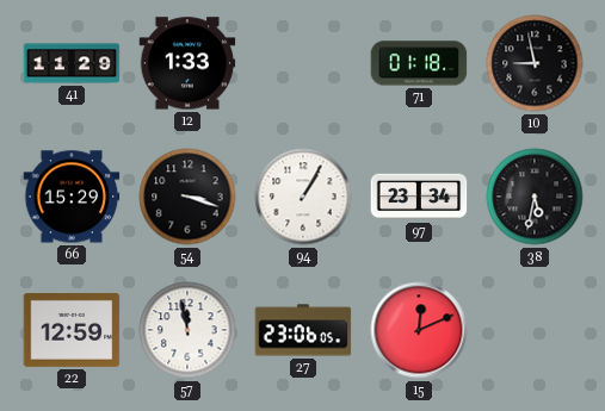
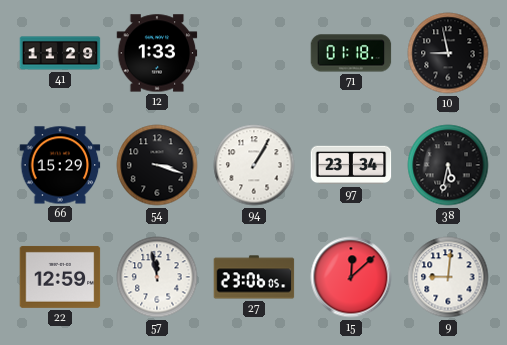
15: 12:11 -> 12:08 (351, 277)
9: none -> 9:01 (448, 277)
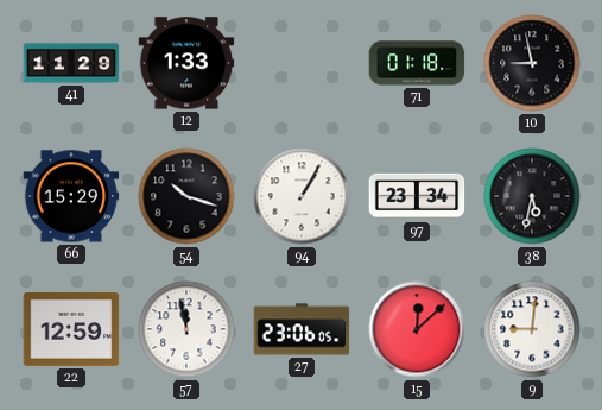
54: 3:18 -> 10:18 (186, 196)
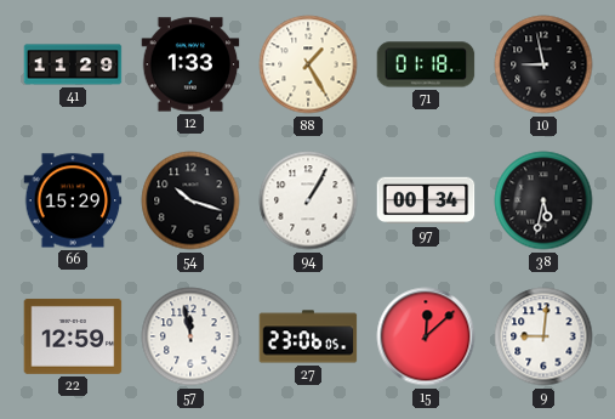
88: none -> 1:25 (308, 64)
97: 23:34 -> 00:34 (426, 200)
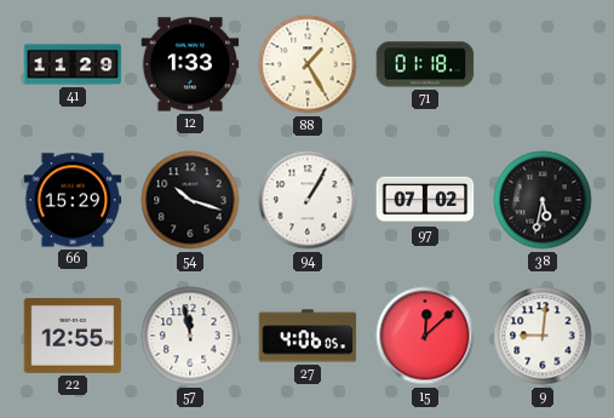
10: 8:58 -> none (543, 64)
97: 00:34 -> 07:02 (425, 200)
22: 12:59 -> 12:55 (73, 336)
27: 23:06 -> 4:06 (308, 336)
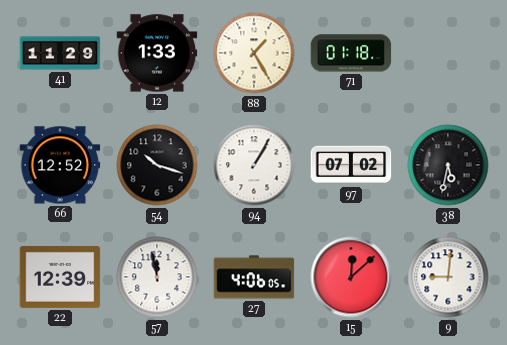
66: 15:29 -> 12:52 (60, 165)
22: 12:55 -> 12:39 (60, 277)
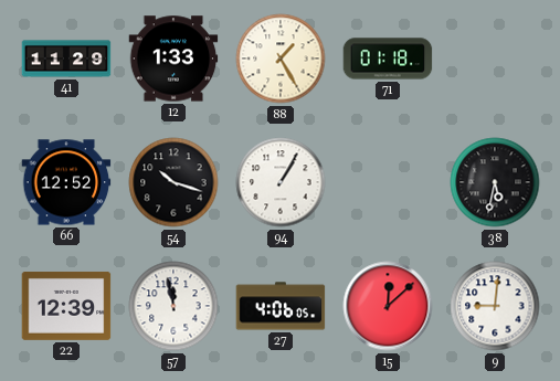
97: 07:02 -> none (351, 165)
